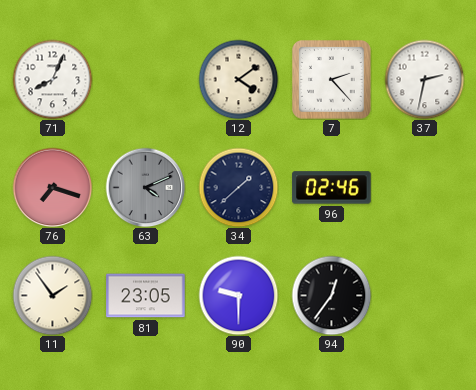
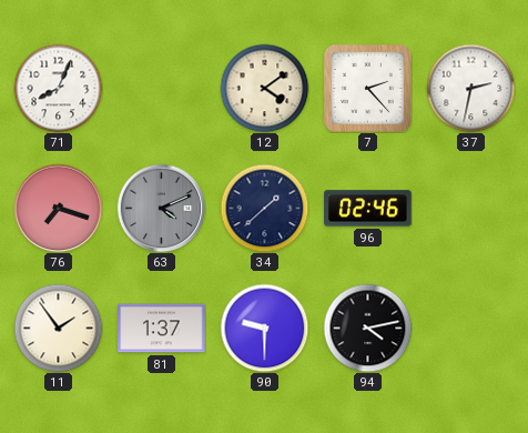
81: 23:05 -> 1:37 (162, 329)
94: 12:36 -> 4:13 (367, 328)
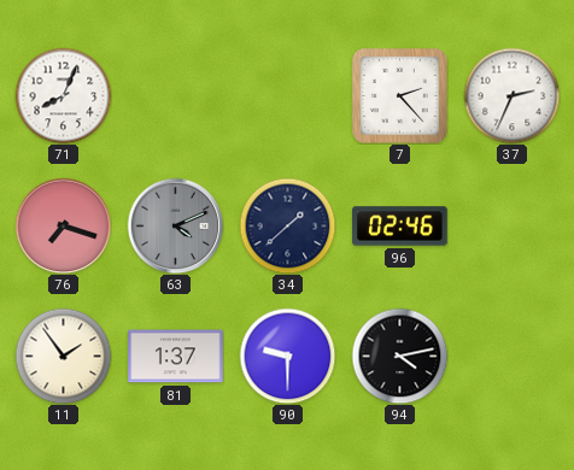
12: 4:09 -> none (264, 88)
37: 2:32 -> 2:34 (511, 95)
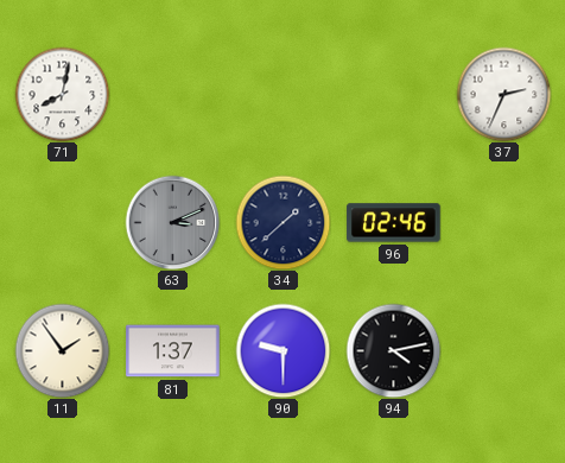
71: 8:04 -> 8:02 (62, 94)
7: 2:23 -> none (400, 96)
76: 7:18 -> none (63, 225)
63: 4:11 -> 3:11 (172, 222)
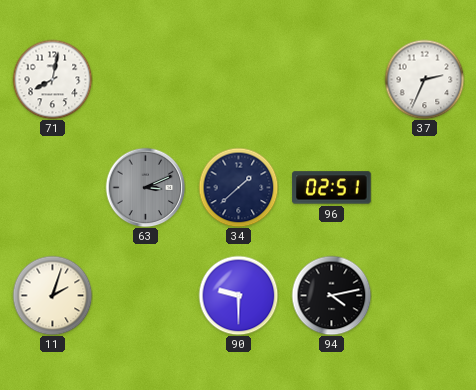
96: 02:46 -> 02:51 (332, 188)
11: 1:54 -> 2:03 (52, 295)
81: 1:37 -> none (173, 351)
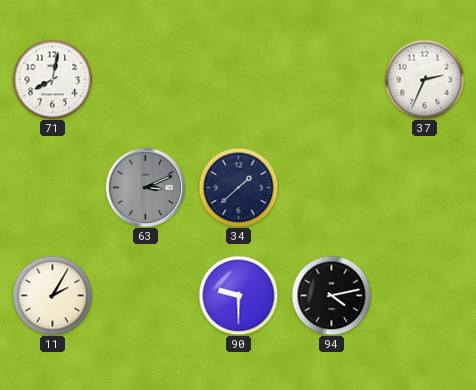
96: 02:51 -> none (332, 188)
11: 2:03 -> 2:05 (52, 295)
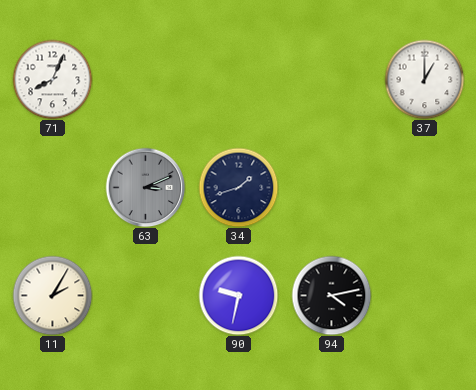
71: 8:02 -> 8:04 (52, 79)
37: 2:34 -> 1:00 (424, 79)
34: 1:38 -> 1:42 (238, 187)
90: 9:30 -> 9:32 (238, 295)
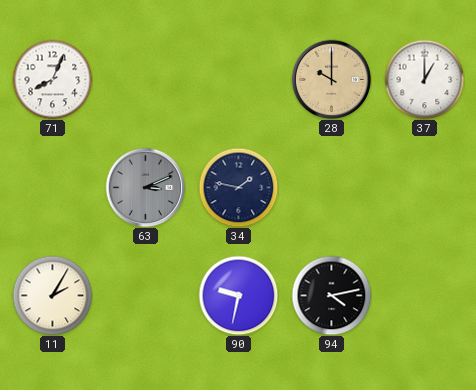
28: none -> 10:00 (331, 79)
34: 1:42 -> 1:47 (238, 187)
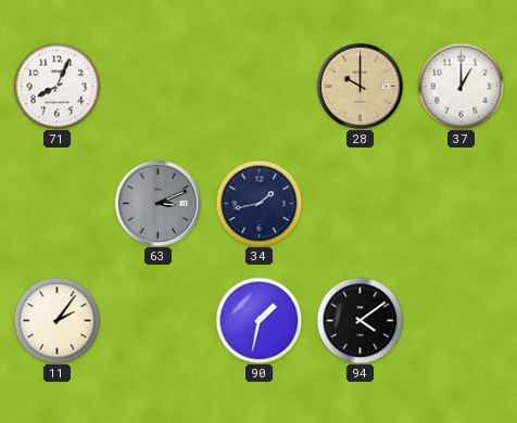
34: 1:47 -> 1:43 (258, 203)
11: 2:05 -> 2:06 (56, 320)
90: 9:32 -> 1:32 (258, 320)
94: 4:13 -> 4:09 (360, 320)
